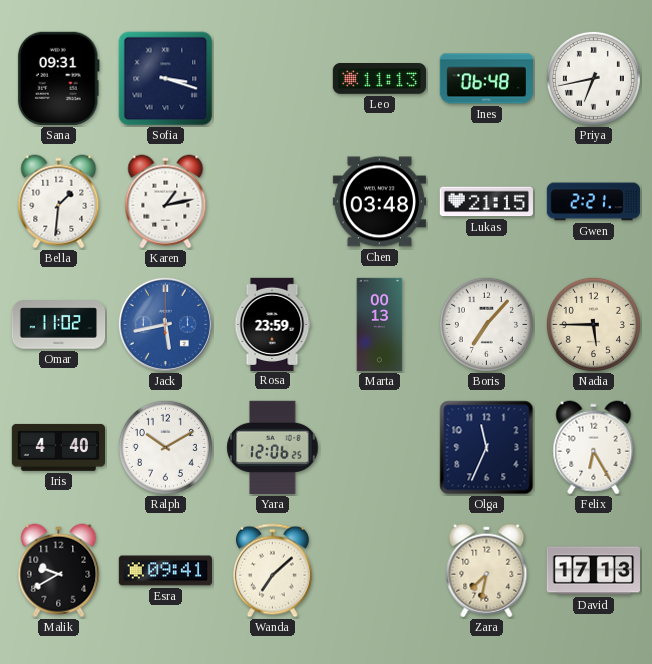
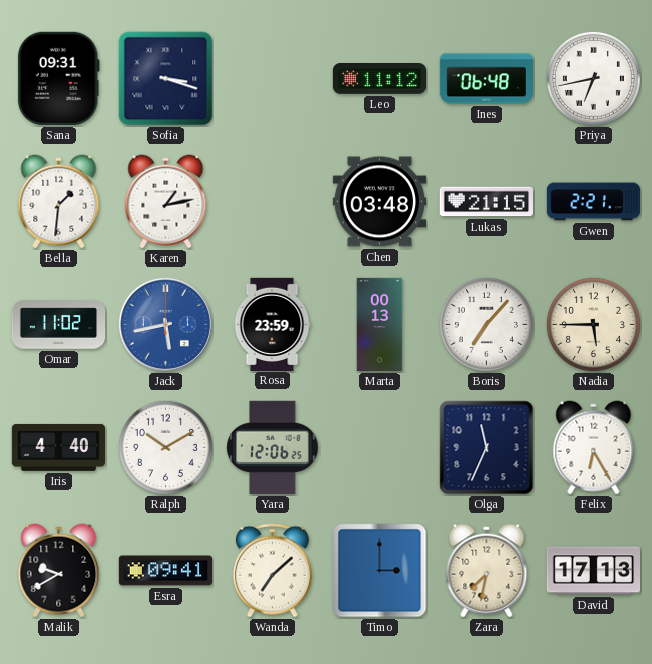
Leo: 11:13 -> 11:12 (379, 79)
Timo: none -> 3:00 (380, 571)
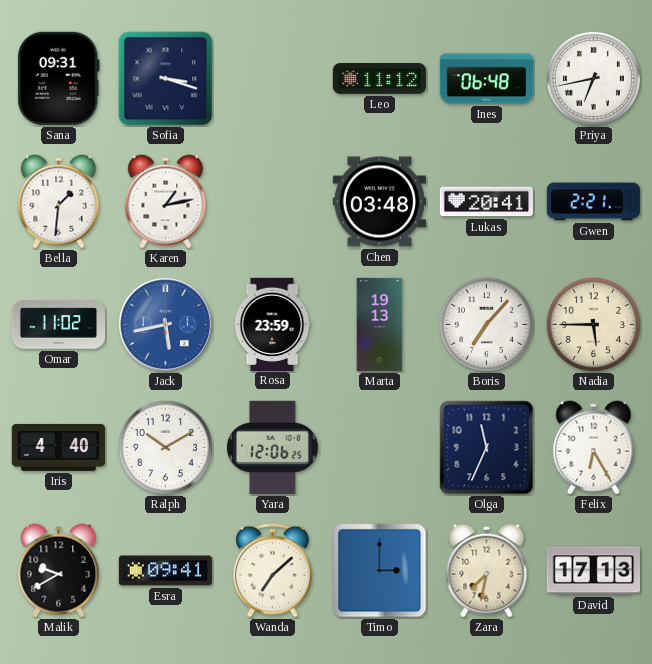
Lukas: 21:15 -> 20:41 (486, 202)
Marta: 00:13 -> 19:13 (380, 325)
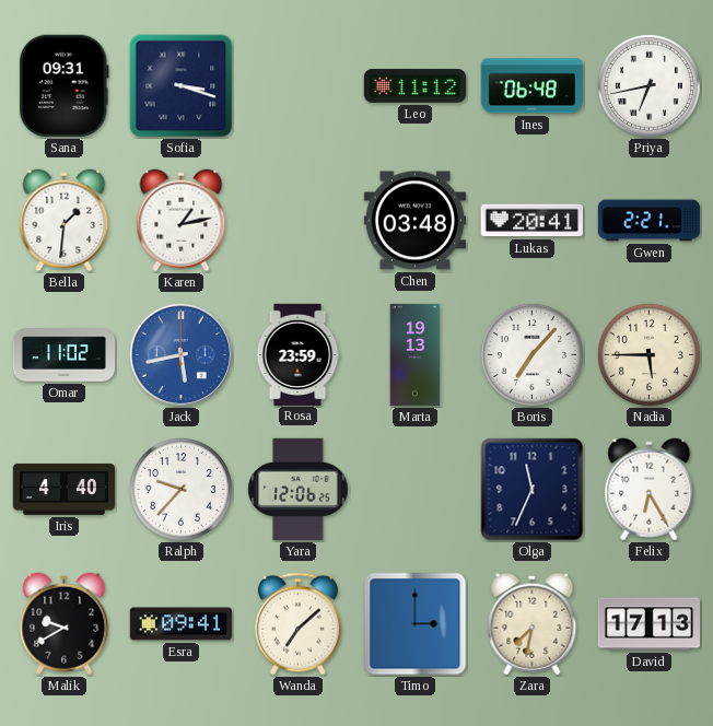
Ralph: 10:10 -> 9:37 (180, 489)
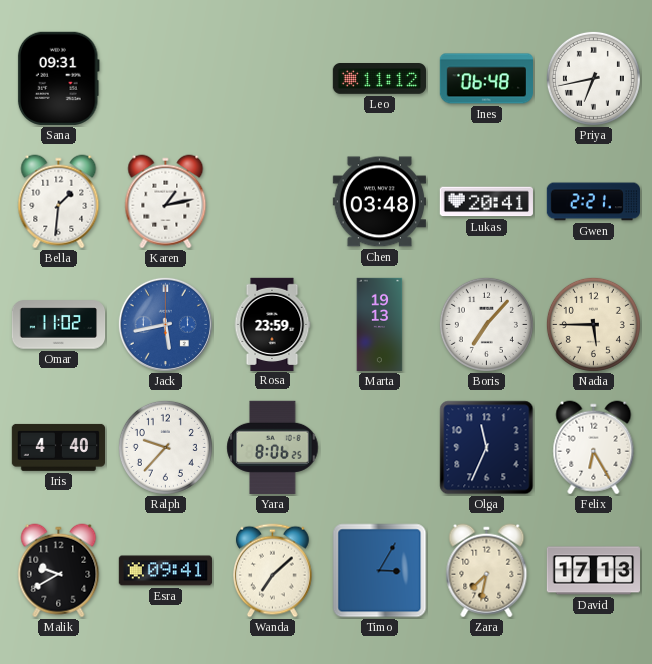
Sofia: 3:18 -> none (182, 86)
Yara: 12:06 -> 8:06 (273, 447)
Timo: 3:00 -> 3:05 (380, 571)
